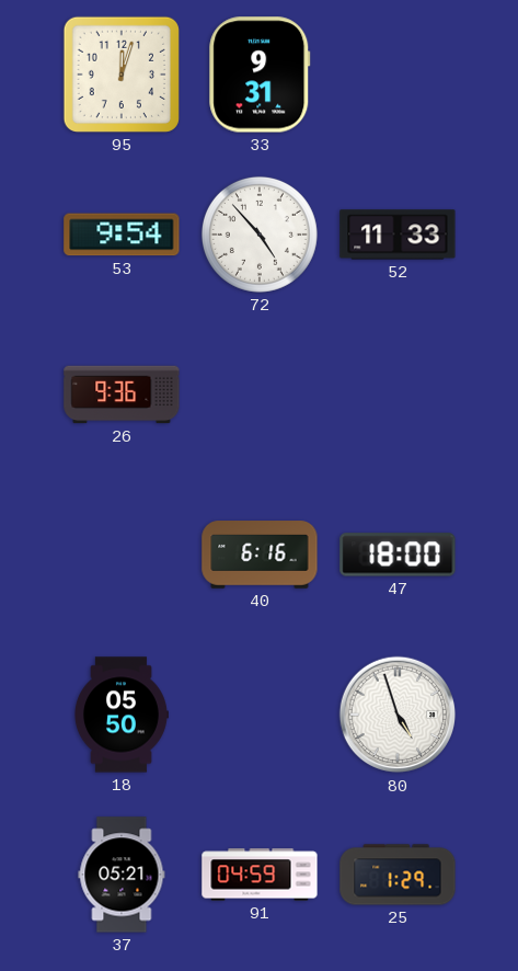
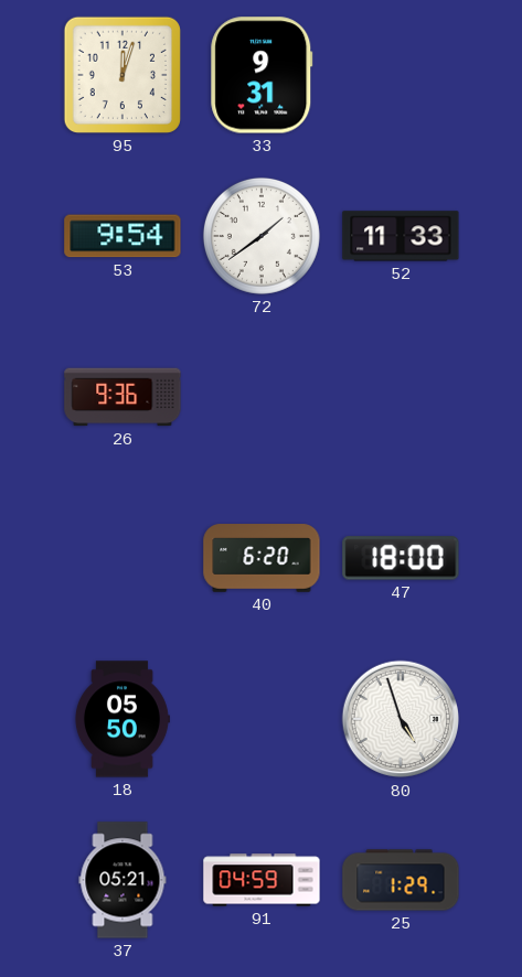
72: 4:53 -> 1:39 (262, 236)
40: 6:16 -> 6:20 (262, 558)
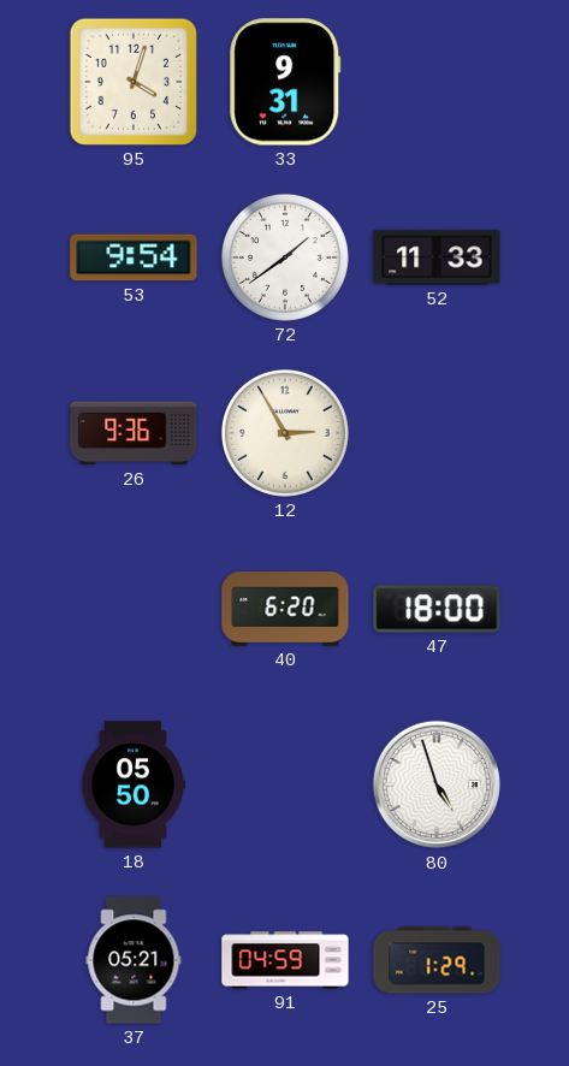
95: 12:03 -> 4:03 (134, 82)
12: none -> 2:55 (285, 433)
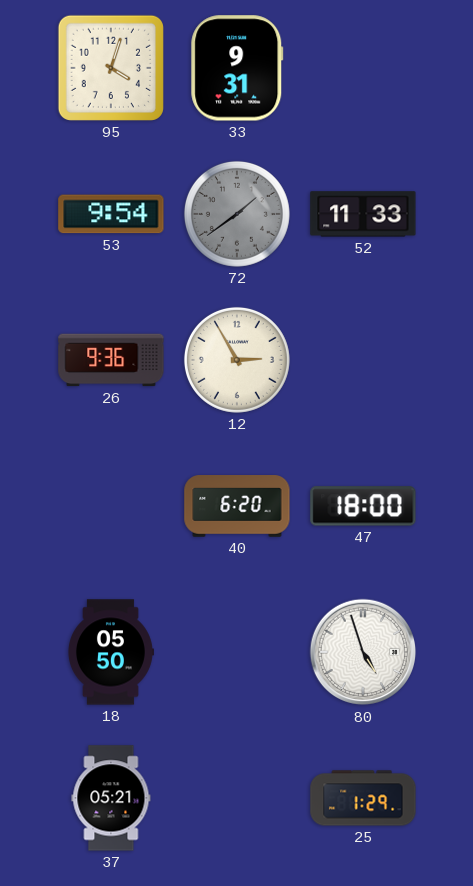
72 dial: white -> grey (237, 214)
91: 04:59 -> none (285, 960)
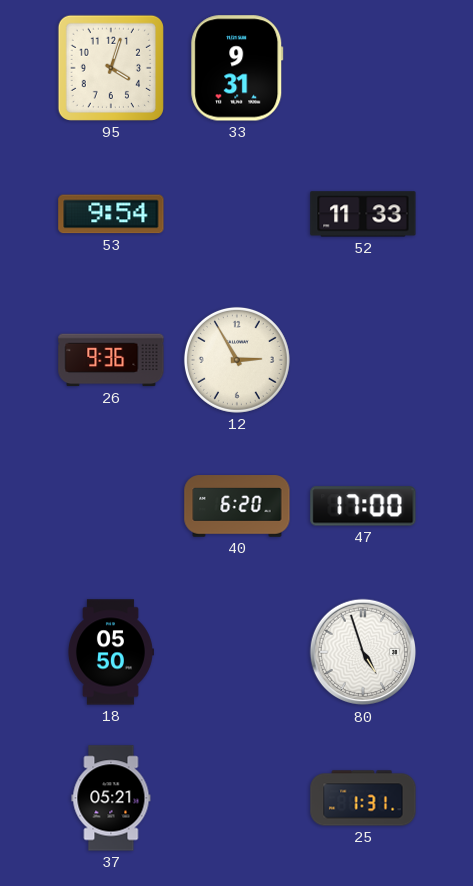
72: 1:39 -> none (237, 214)
47: 18:00 -> 17:00 (363, 506)
25: 1:29 -> 1:31 (363, 798)
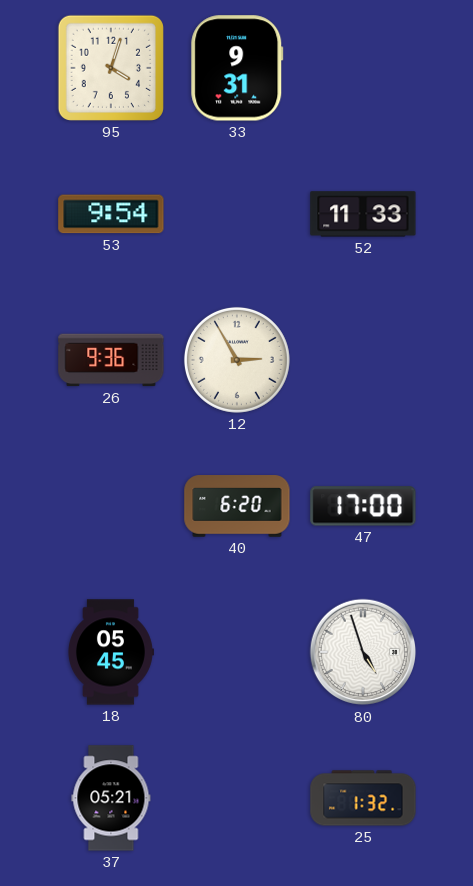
18: 05:50 -> 05:45 (110, 652)
25: 1:31 -> 1:32 (363, 798)
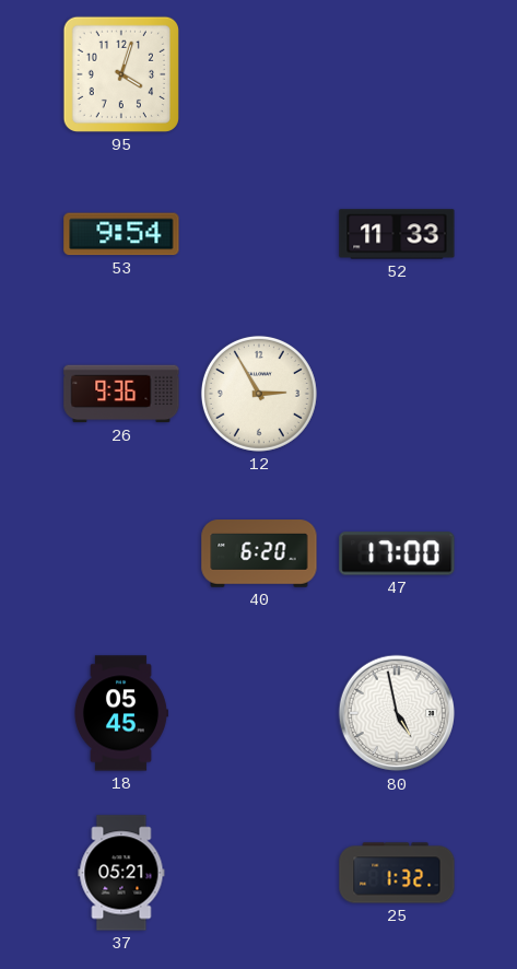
33: 9:31 -> none (237, 68)
80: 4:57 -> 4:58 (397, 713)
